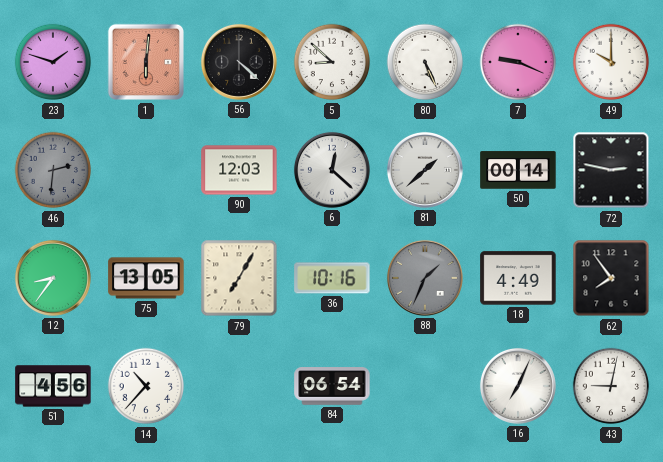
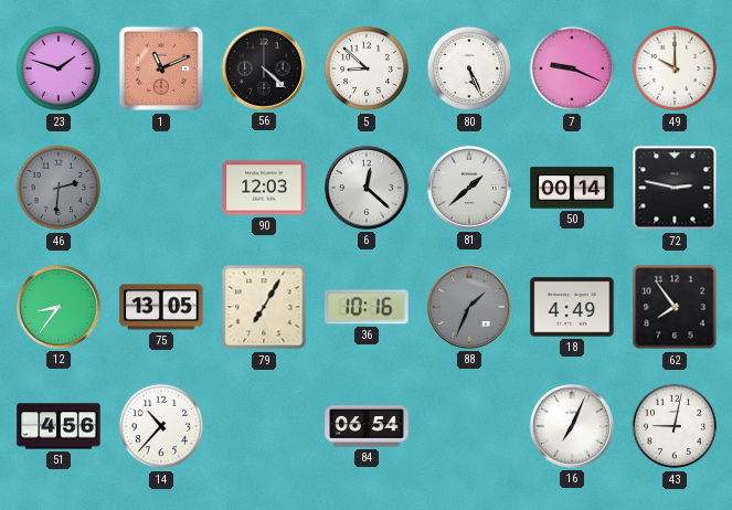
1: 6:01 -> 11:11 (161, 68)
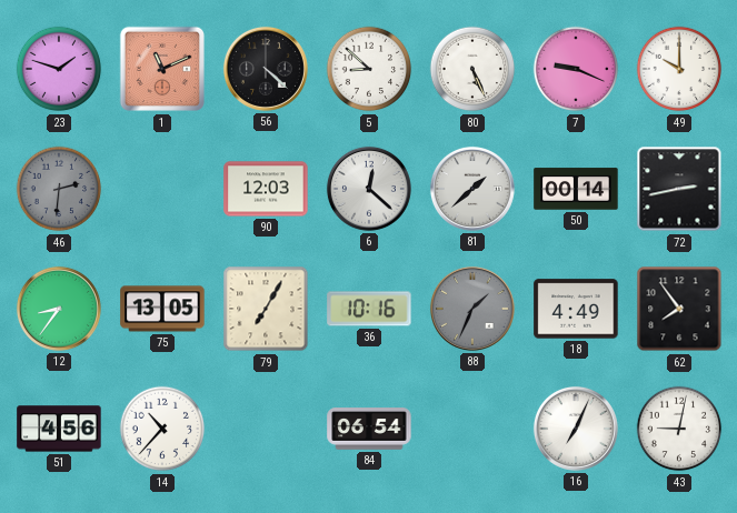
72: 2:47 -> 2:43 (679, 189)
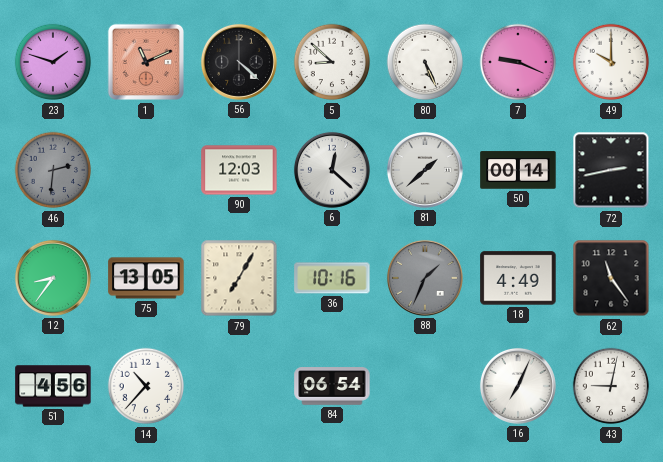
62: 7:54 -> 11:24 (611, 278)
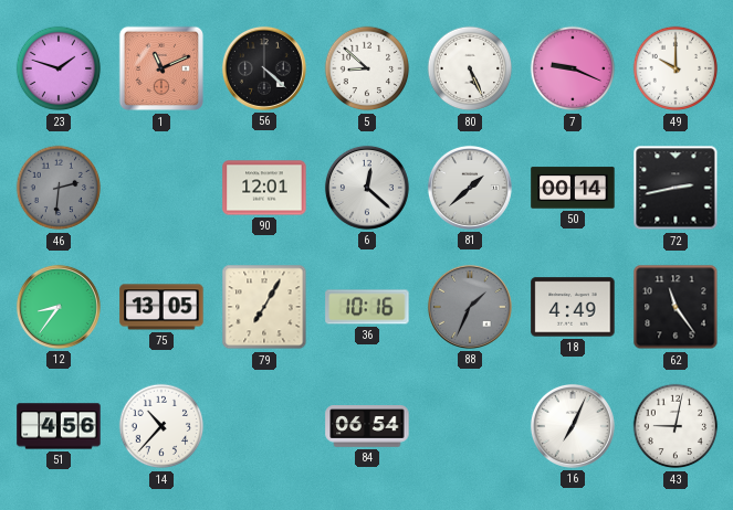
90: 12:03 -> 12:01 (264, 188)
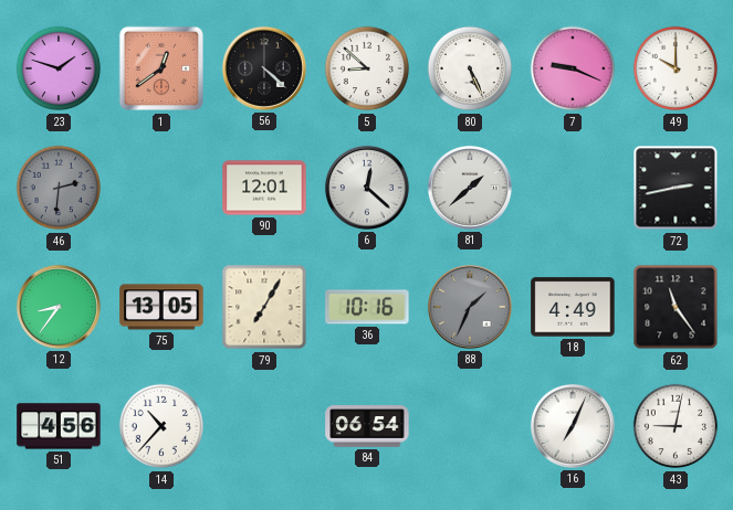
1: 11:11 -> 12:39 (161, 68)
50: 00:14 -> none (573, 188)
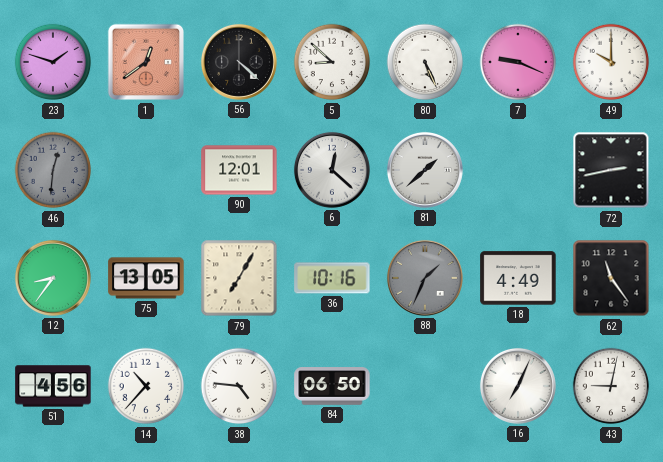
46: 2:31 -> 12:31 (53, 170)
38: none -> 4:46 (239, 386)
84: 06:54 -> 06:50 (332, 386)
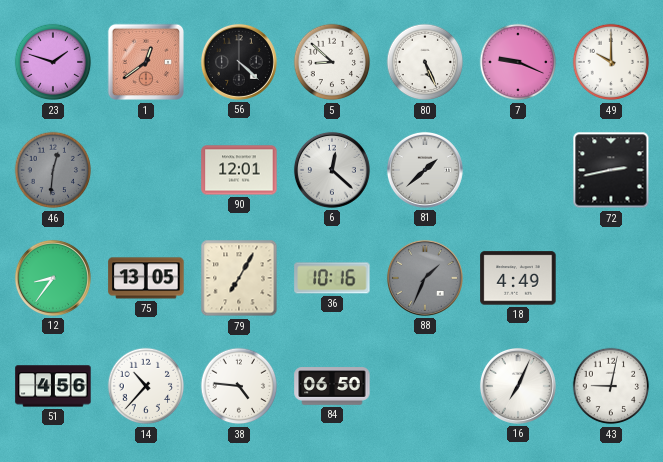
62: 11:24 -> none (611, 278)
